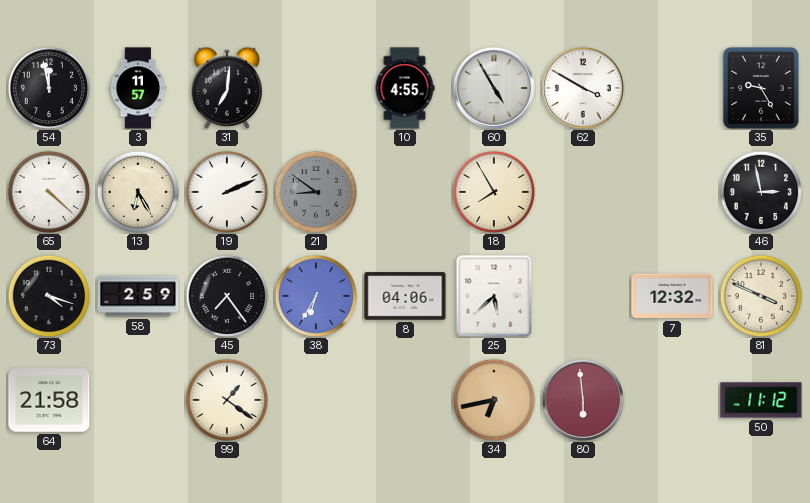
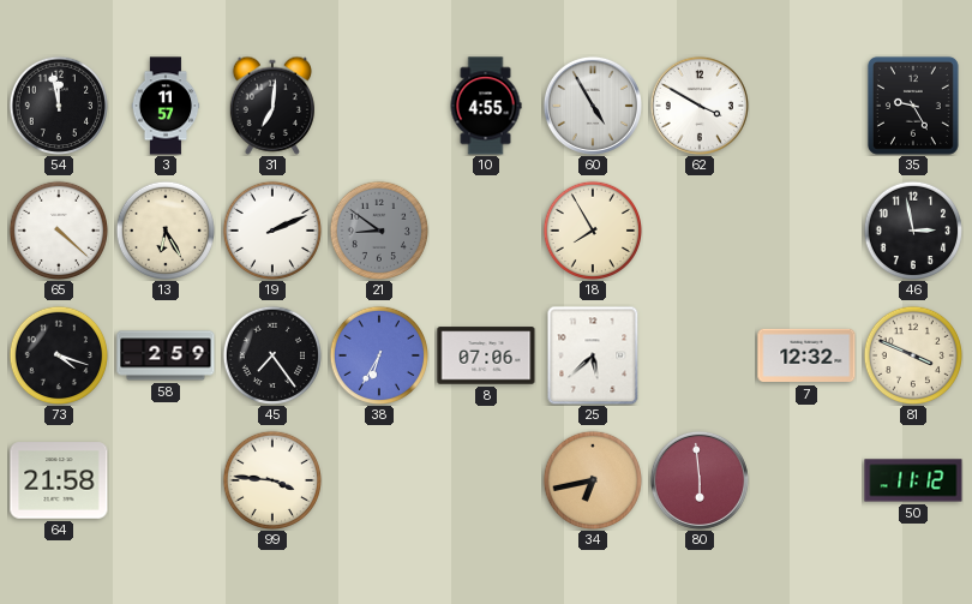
8: 04:06 -> 07:06 (486, 355)
99: 1:21 -> 3:46 (271, 479)
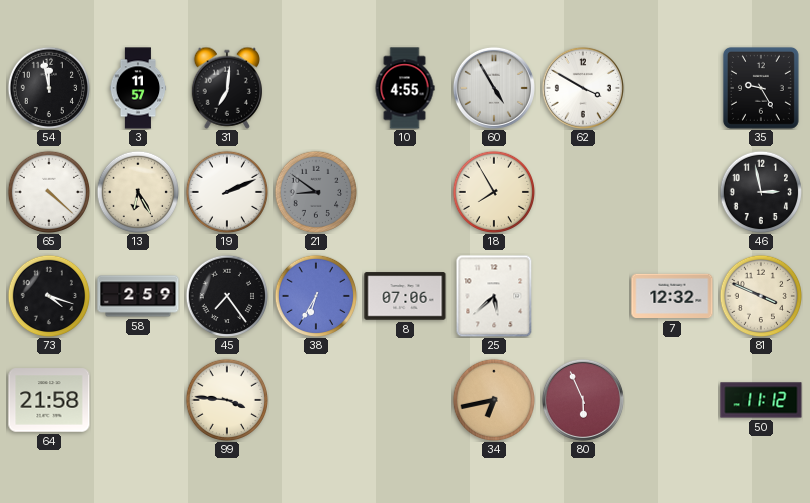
80: 5:59 -> 5:56 (583, 400)
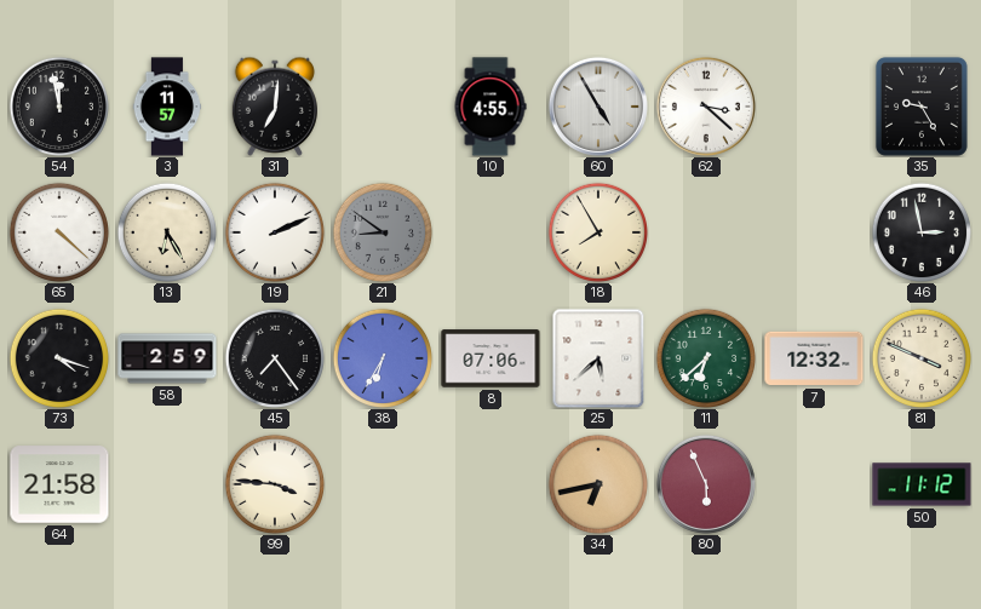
62: 3:50 -> 3:22 (706, 107)
11: none -> 6:38 (705, 357)
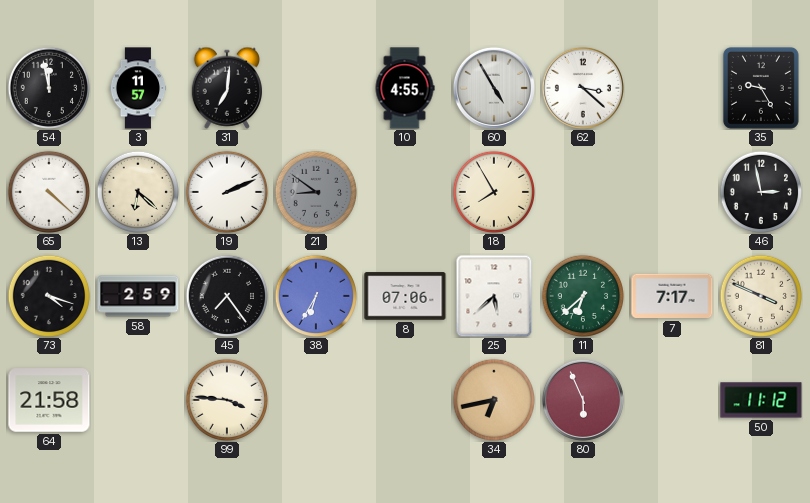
13: 6:25 -> 6:22 (137, 191)
7: 12:32 -> 7:17 (672, 296)
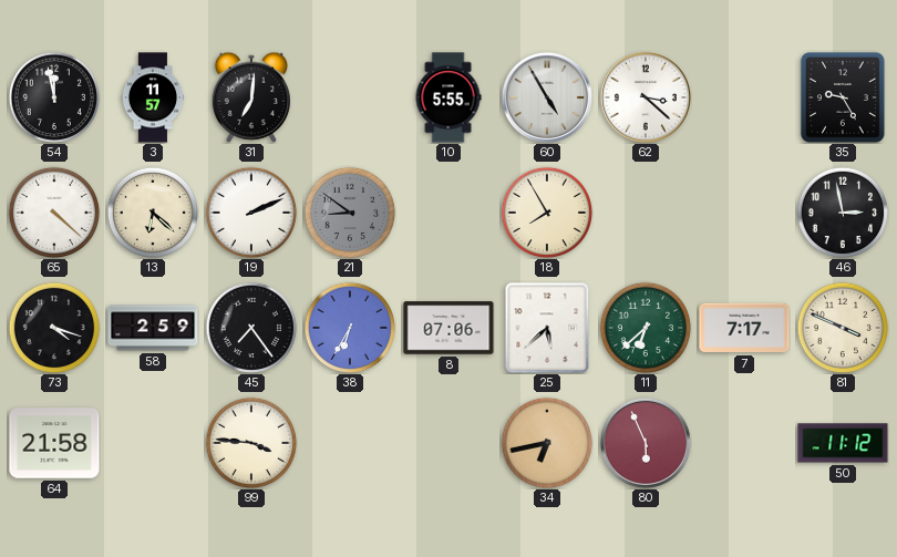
10: 4:55 -> 5:55 (448, 97)
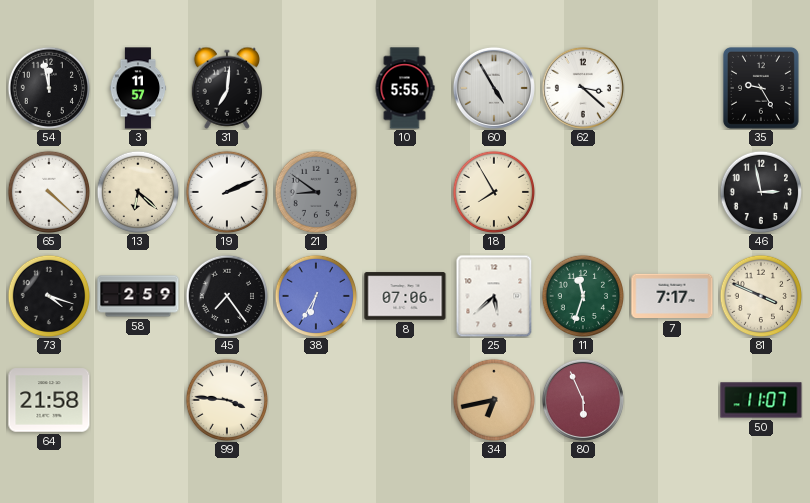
11: 6:38 -> 11:33 (582, 295)
50: 11:12 -> 11:07 (761, 400)
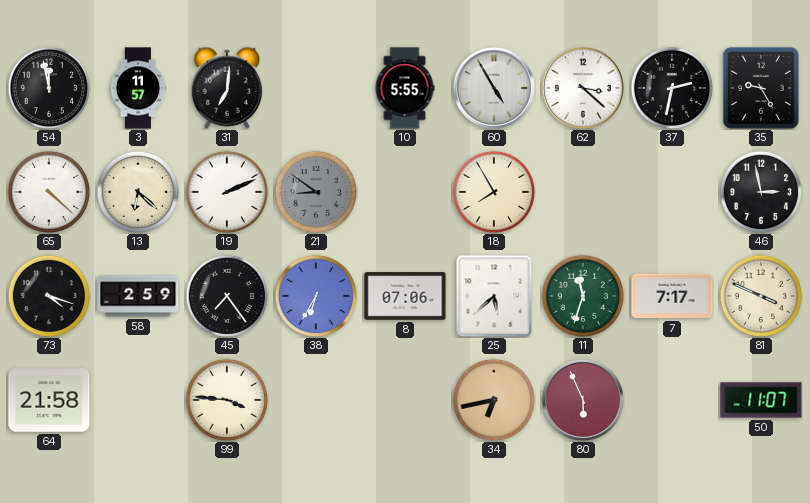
37: none -> 2:32 (671, 87)
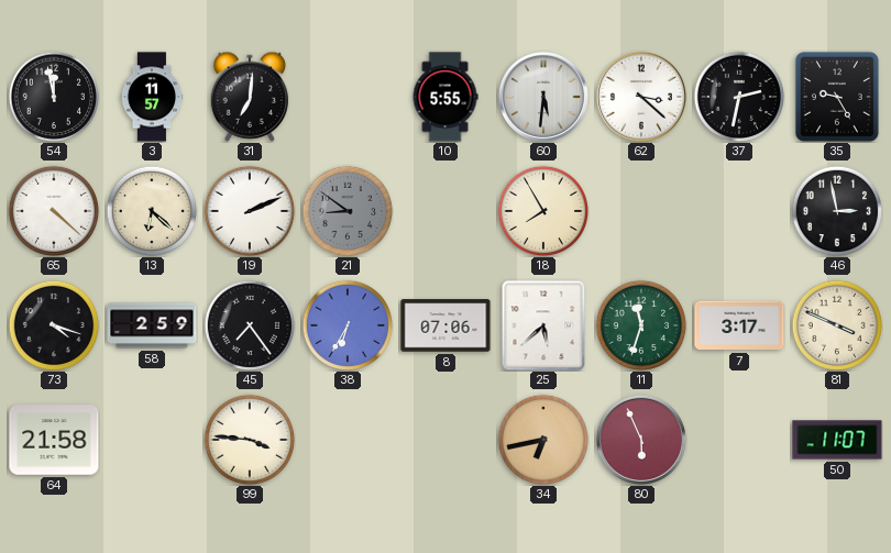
60: 4:55 -> 5:31 (543, 97)
7: 7:17 -> 3:17 (739, 325)
